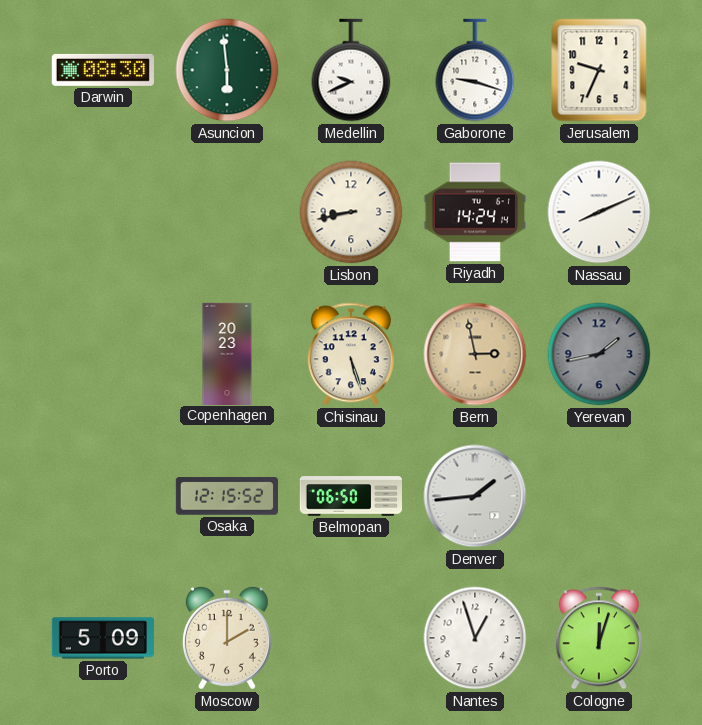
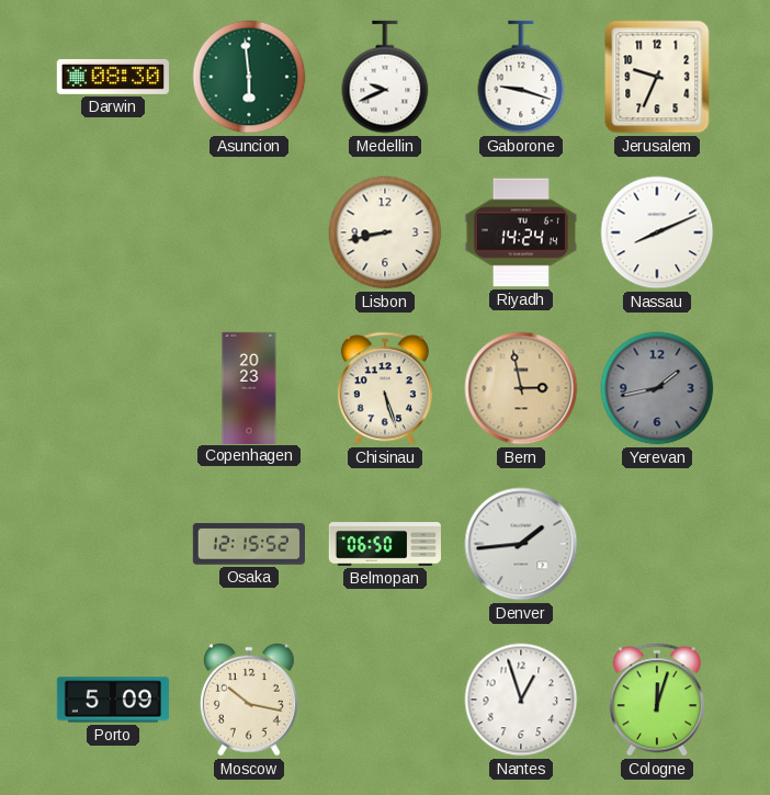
Moscow: 2:00 -> 10:17 (249, 700)
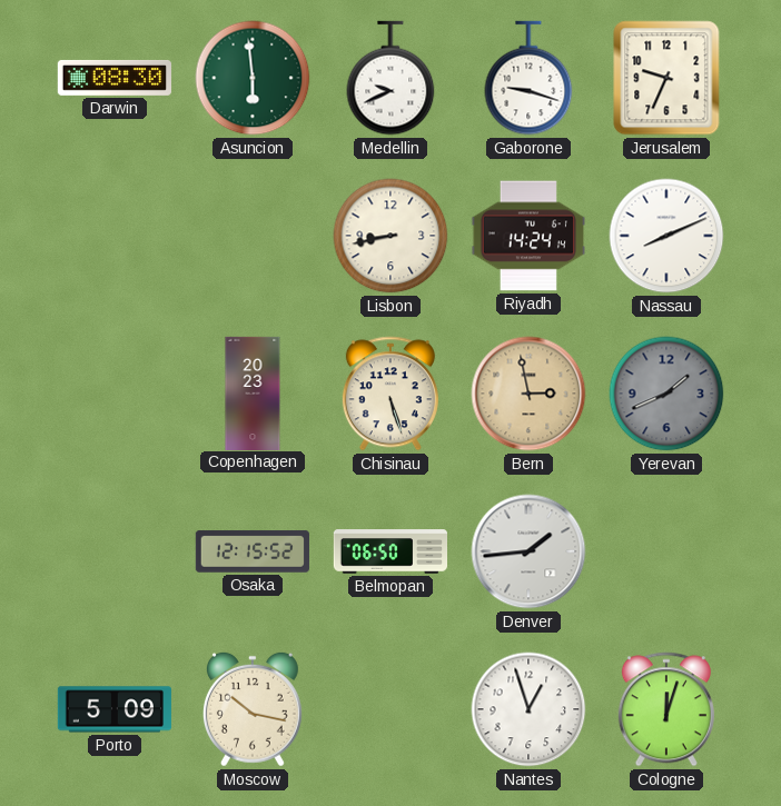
Yerevan: 1:43 -> 1:41 (666, 394)
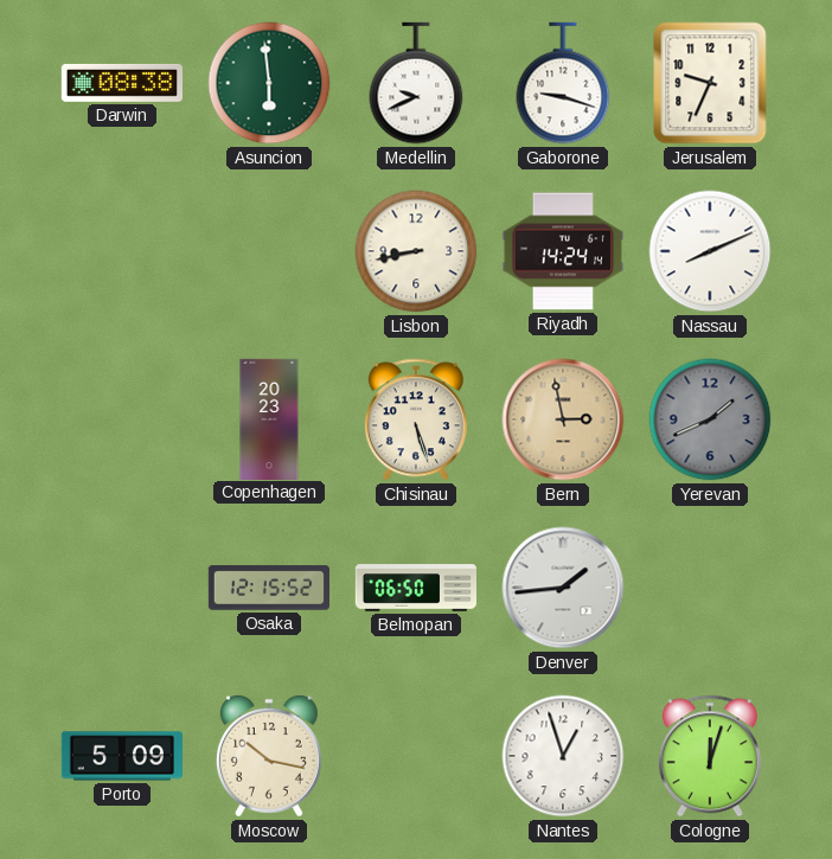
Darwin: 08:30 -> 08:38 (122, 83)
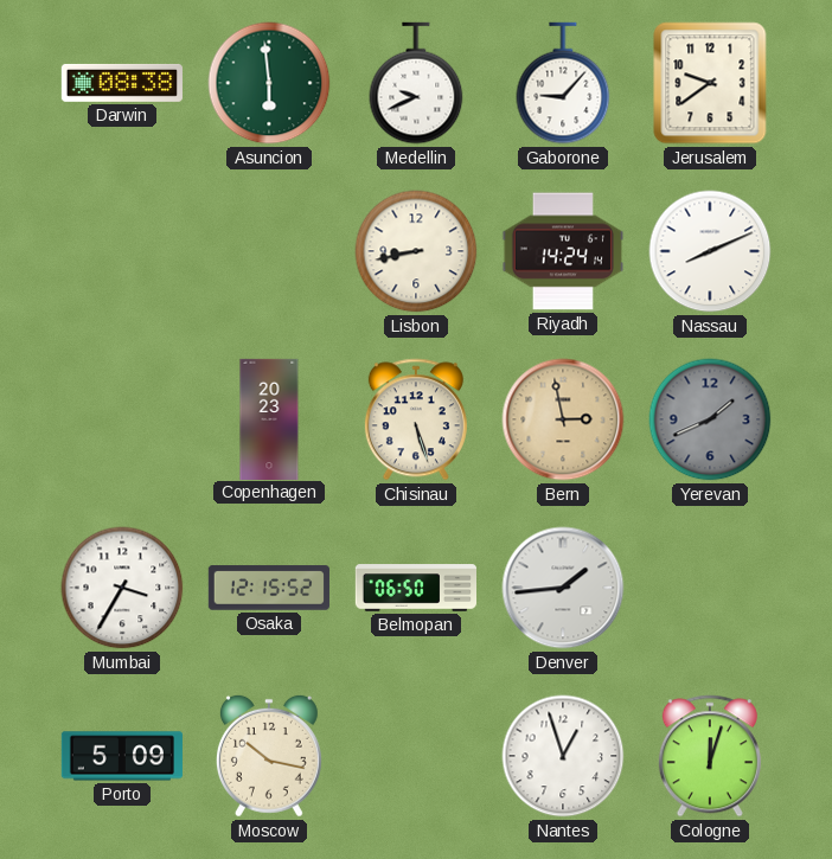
Gaborone: 9:18 -> 9:07 (563, 83)
Jerusalem: 9:34 -> 9:39 (710, 83)
Mumbai: none -> 3:35 (122, 588)
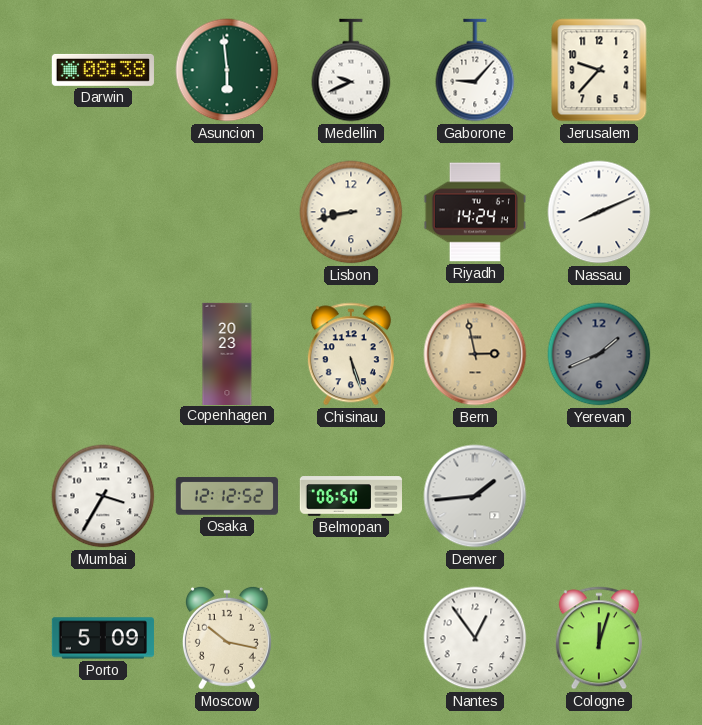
Jerusalem: 9:39 -> 9:37 (599, 70)
Osaka: 12:15 -> 12:12 (227, 496)
Nantes: 12:57 -> 12:54 (475, 638)
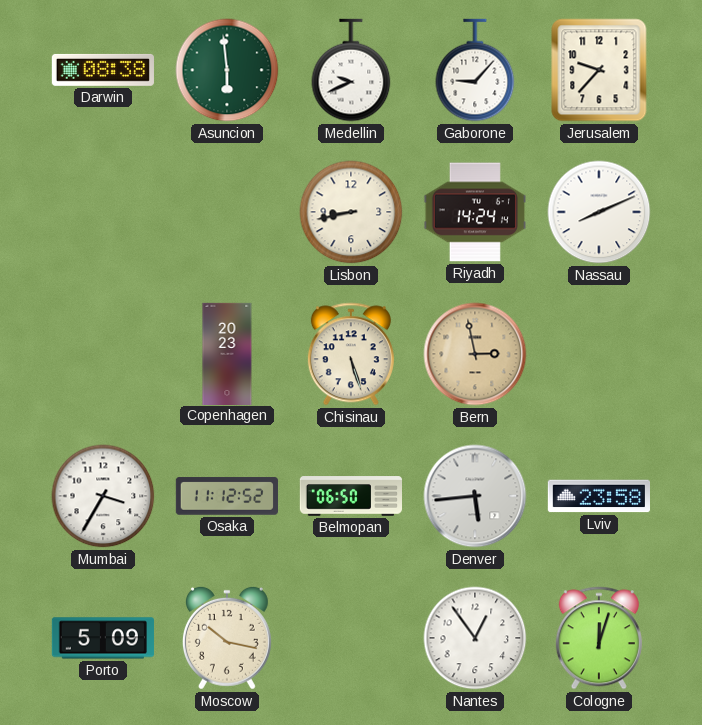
Yerevan: 1:41 -> none (599, 354)
Osaka: 12:12 -> 11:12 (227, 496)
Denver: 1:44 -> 5:44 (475, 496)
Lviv: none -> 23:58 (598, 496)
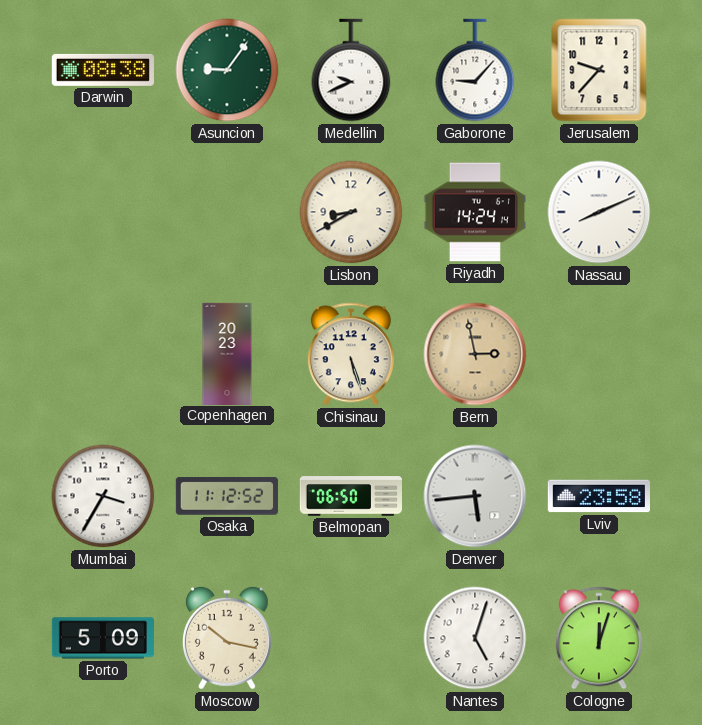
Asuncion: 5:59 -> 9:06 (227, 70)
Lisbon: 8:43 -> 8:40 (351, 212)
Nantes: 12:54 -> 5:03 (475, 638)
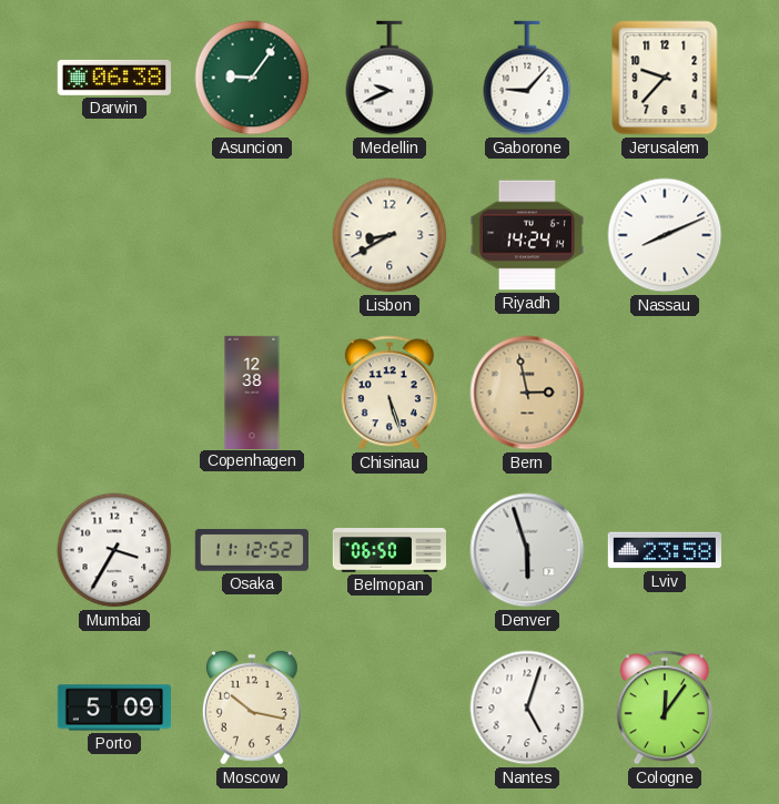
Darwin: 08:38 -> 06:38 (114, 78)
Copenhagen: 20:23 -> 12:38 (252, 391)
Denver: 5:44 -> 5:57 (527, 550)
Cologne: 12:03 -> 12:06 (665, 708)
